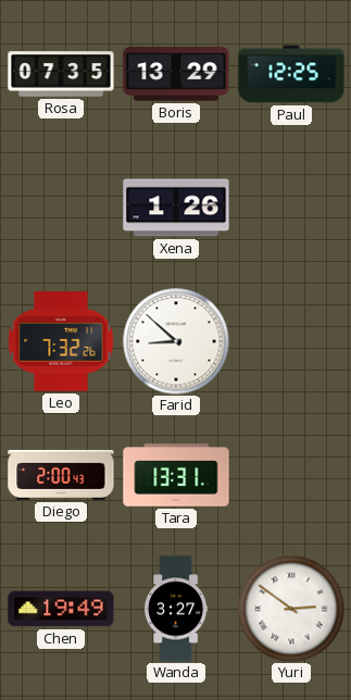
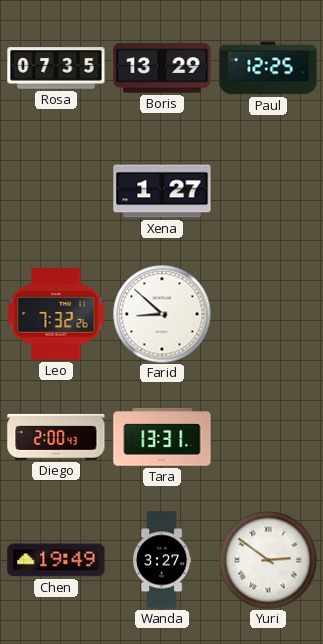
Xena: 1:26 -> 1:27 (162, 191)
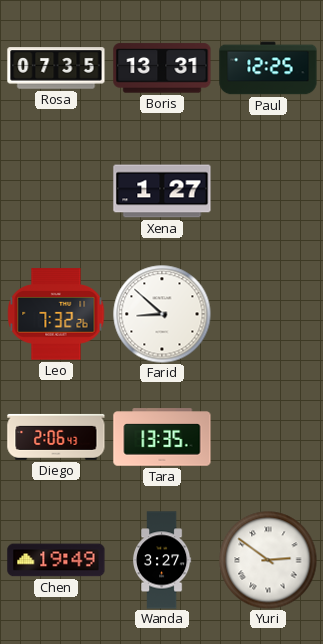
Boris: 13:29 -> 13:31 (162, 68)
Diego: 2:00 -> 2:06 (56, 437)
Tara: 13:31 -> 13:35 (162, 437)
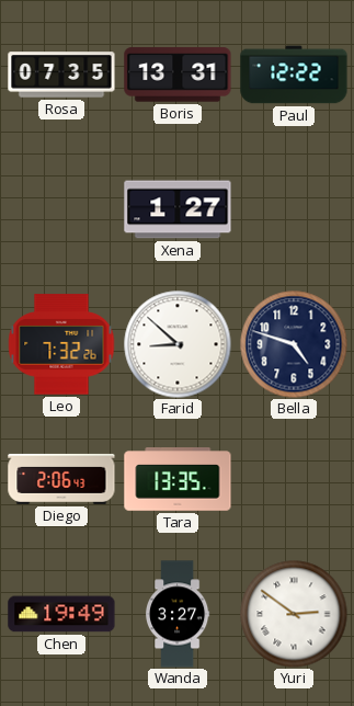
Paul: 12:25 -> 12:22 (294, 75)
Bella: none -> 4:48 (294, 344)
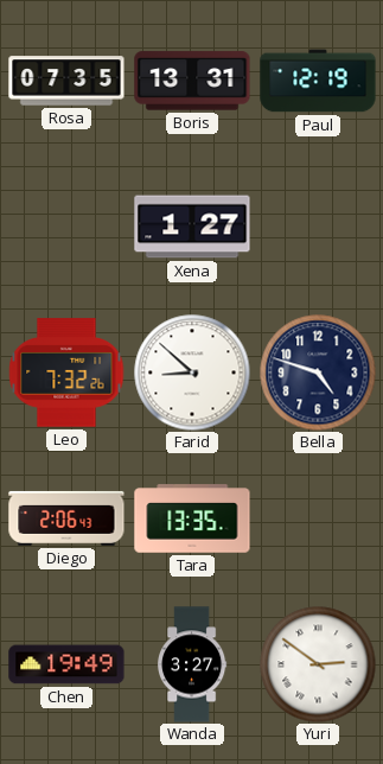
Paul: 12:22 -> 12:19 (318, 81)
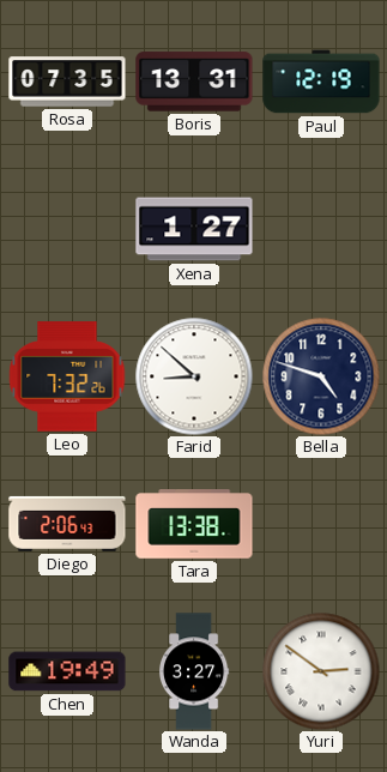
Tara: 13:35 -> 13:38 (194, 524)
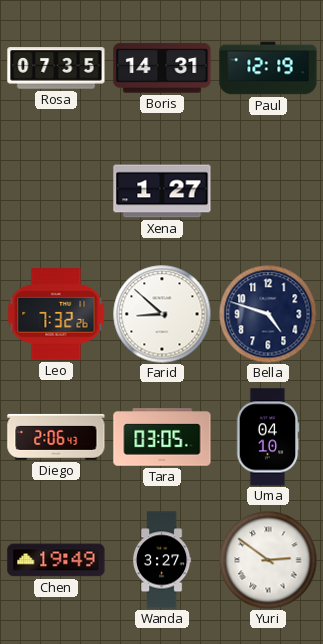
Boris: 13:31 -> 14:31 (162, 68)
Tara: 13:38 -> 03:05 (162, 437)
Uma: none -> 04:10 (268, 437)
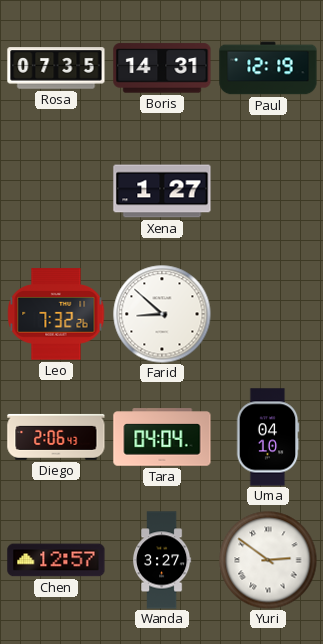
Bella: 4:48 -> none (268, 314)
Tara: 03:05 -> 04:04 (162, 437)
Chen: 19:49 -> 12:57 (56, 560)
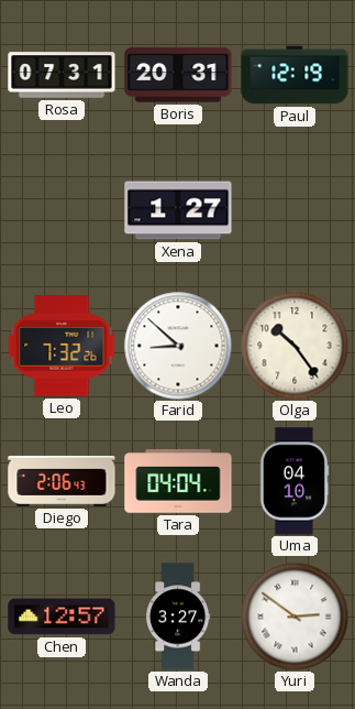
Rosa: 07:35 -> 07:31 (62, 75)
Boris: 14:31 -> 20:31 (178, 75)
Olga: none -> 10:24 (295, 346)
